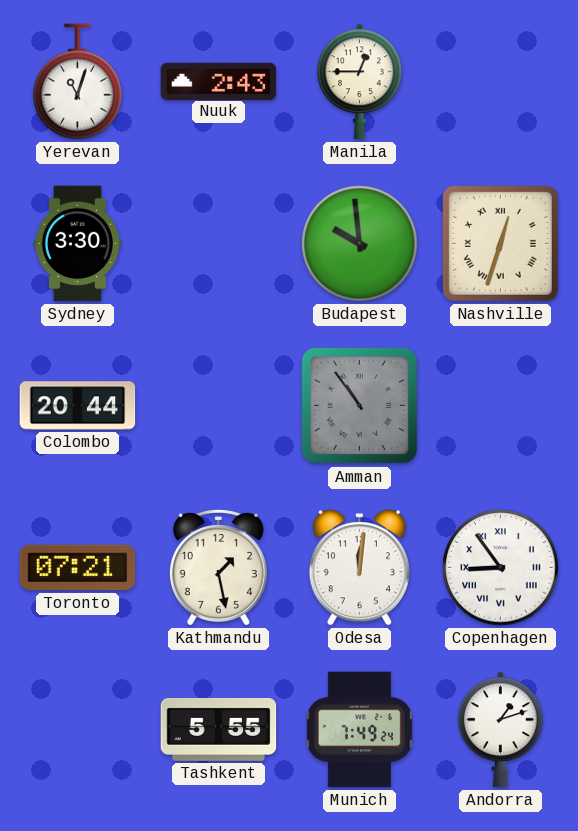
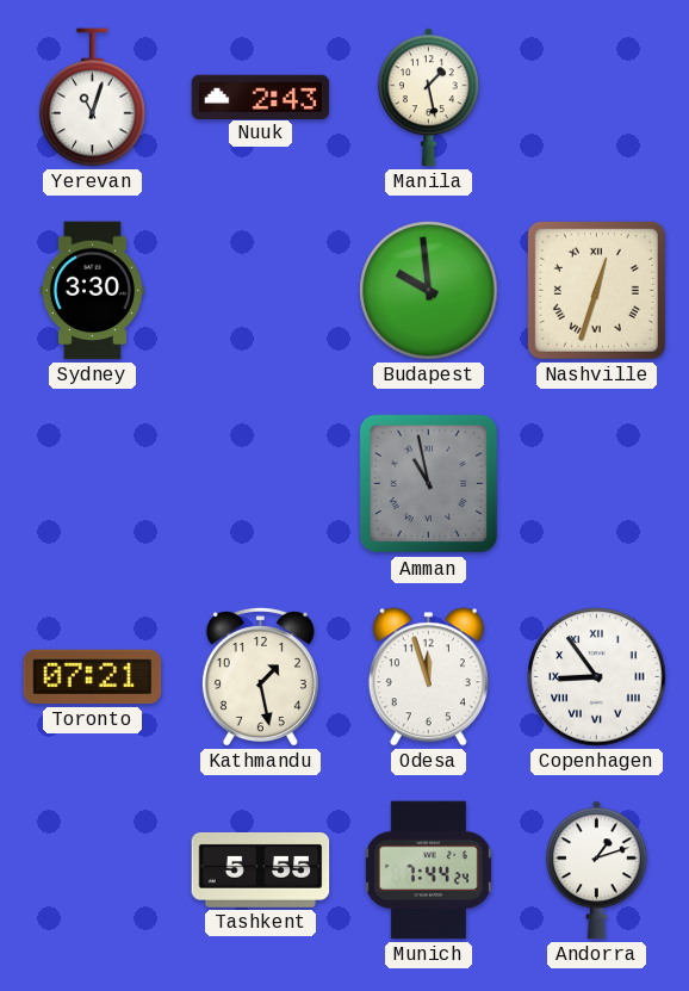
Manila: 12:45 -> 1:28 (428, 98)
Colombo: 20:44 -> none (78, 406)
Amman: 10:54 -> 10:58 (429, 484)
Odesa: 12:01 -> 11:57 (428, 677)
Munich: 7:49 -> 7:44 (428, 871)
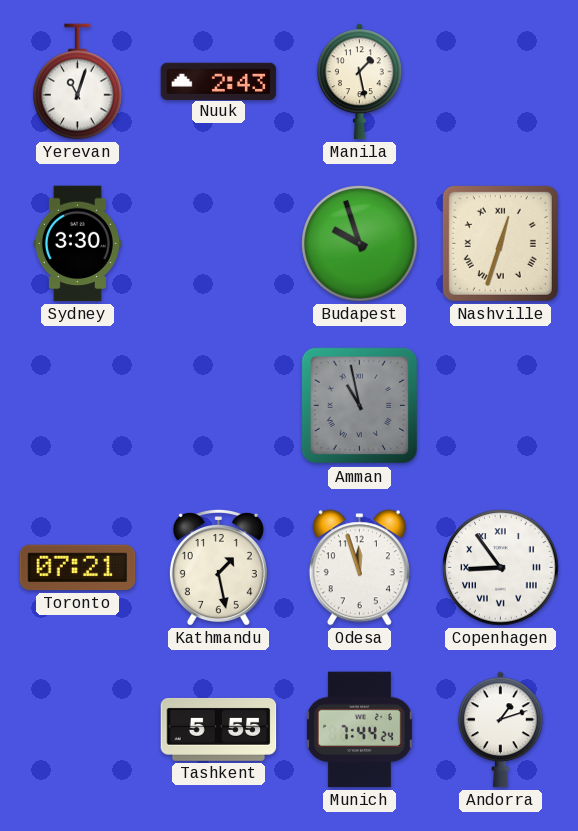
Budapest: 9:59 -> 9:57 (360, 244)
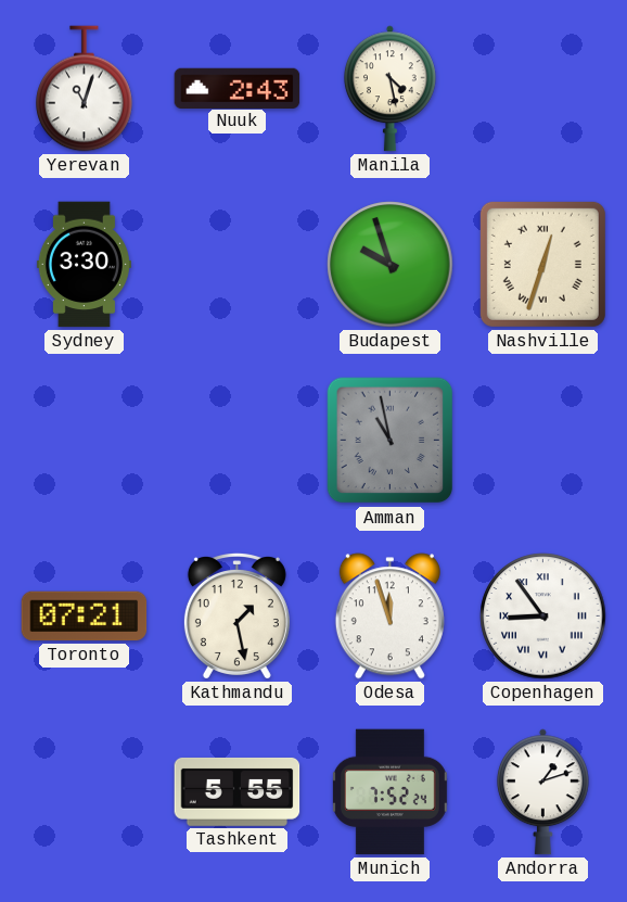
Manila: 1:28 -> 4:28 (389, 89)
Munich: 7:44 -> 7:52 (389, 792)
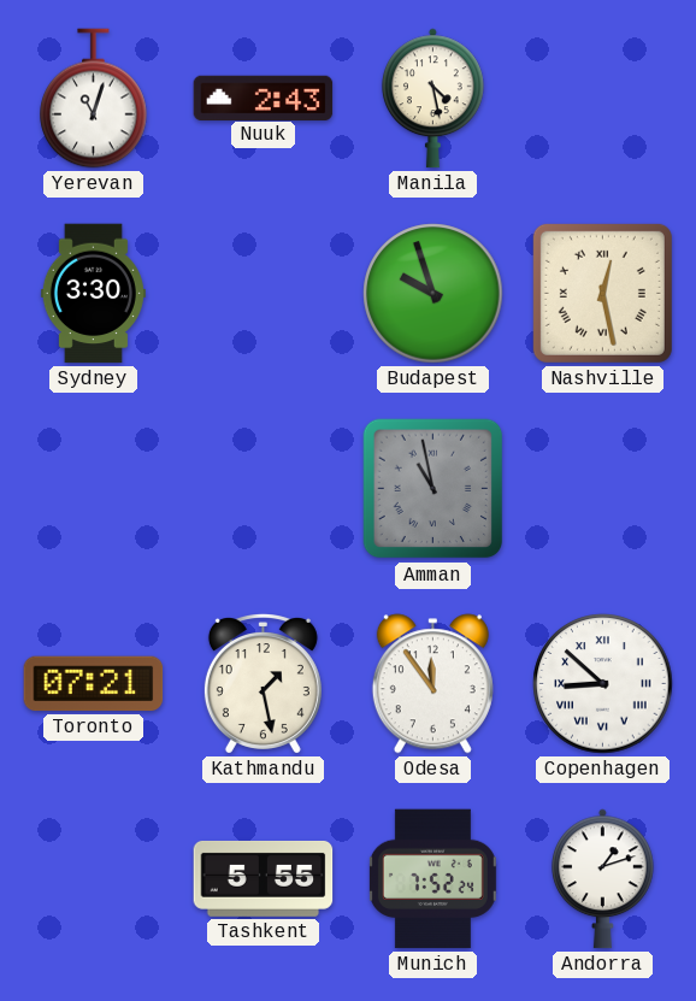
Nashville: 12:33 -> 12:28 (602, 293)
Odesa: 11:57 -> 11:54 (432, 684)
Copenhagen: 8:54 -> 8:52 (603, 684)
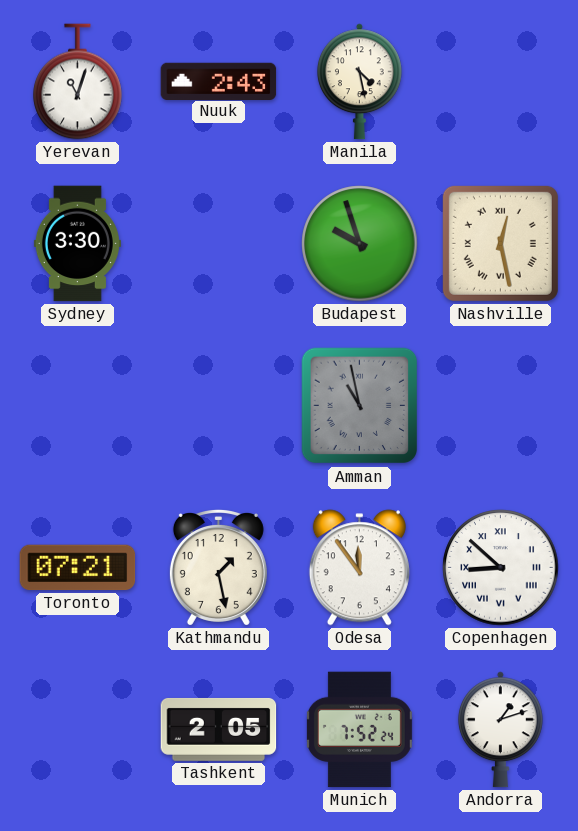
Tashkent: 5:55 -> 2:05 (219, 729)
